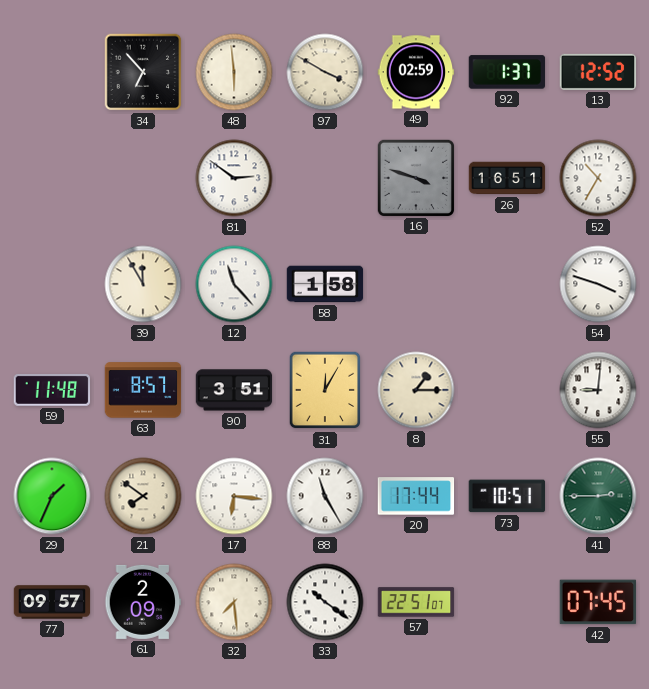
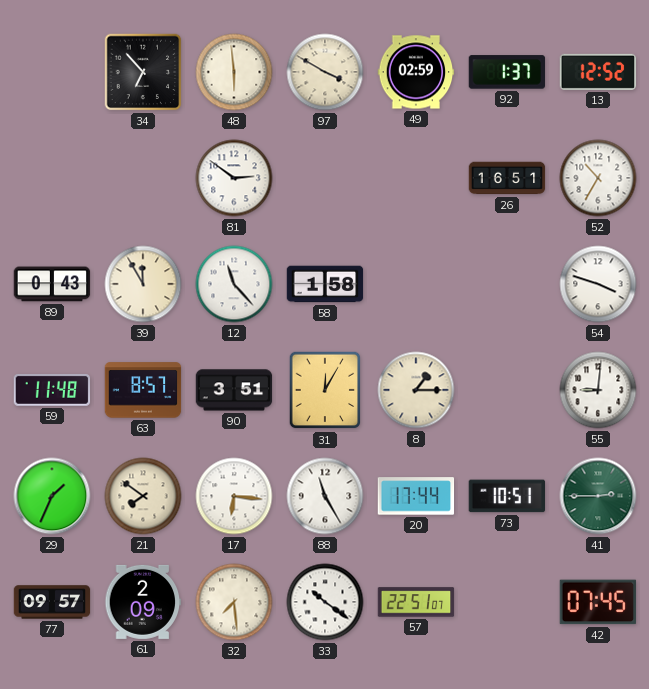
16: 3:48 -> none (415, 177)
89: none -> 0:43 (52, 284)
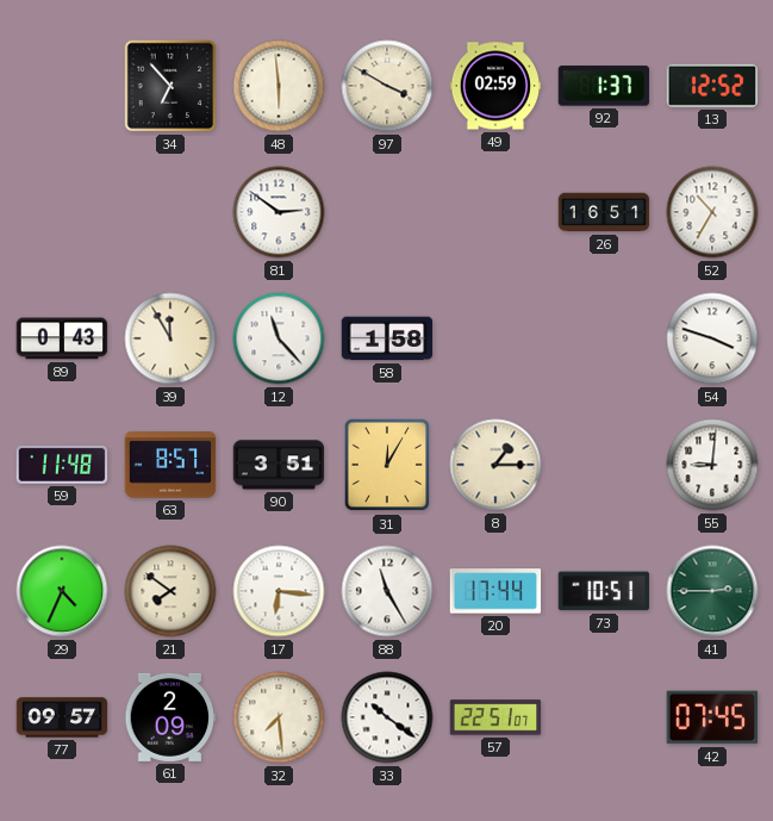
29: 1:34 -> 4:34 (62, 591)
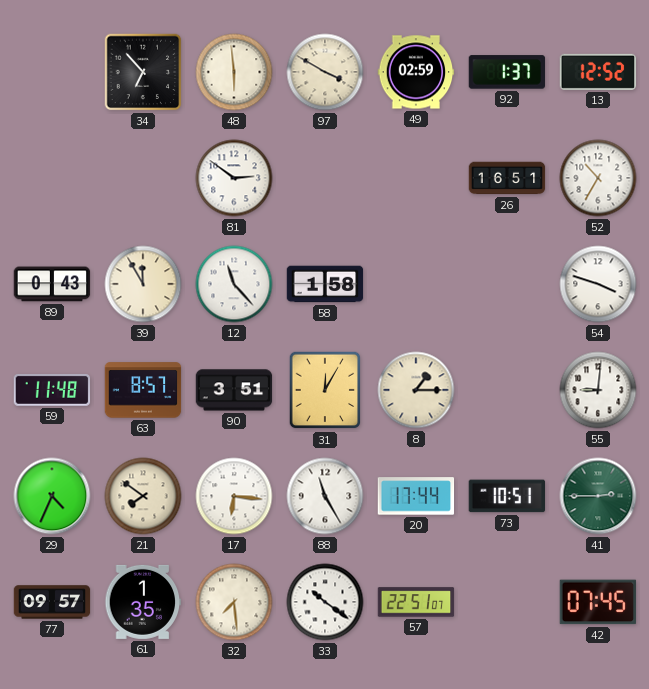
61: 2:09 -> 1:35 (143, 602)
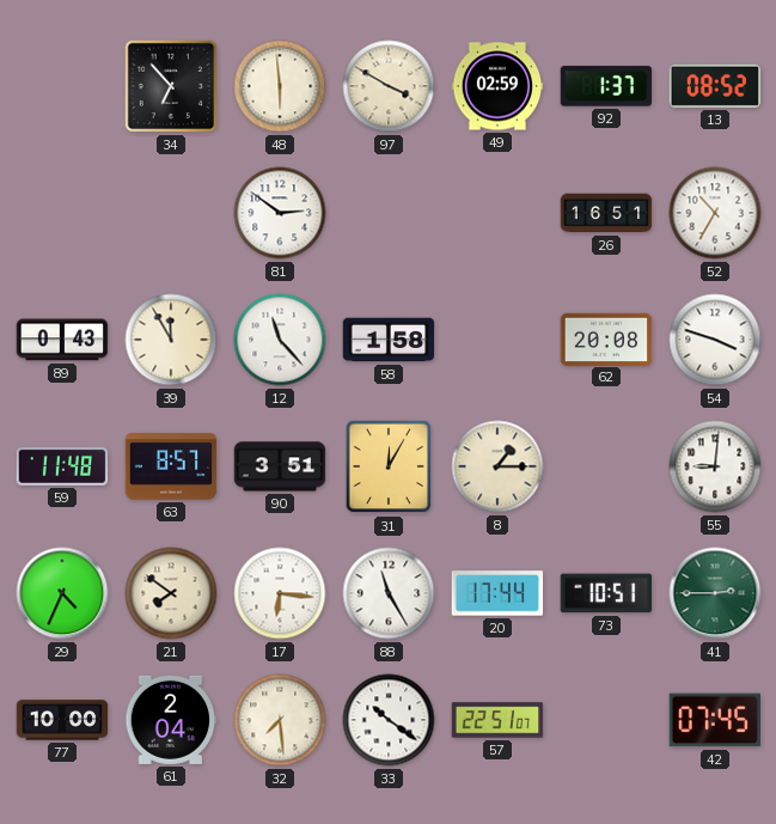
13: 12:52 -> 08:52 (715, 86)
62: none -> 20:08 (606, 338)
77: 09:57 -> 10:00 (62, 720)
61: 1:35 -> 2:04 (171, 720)
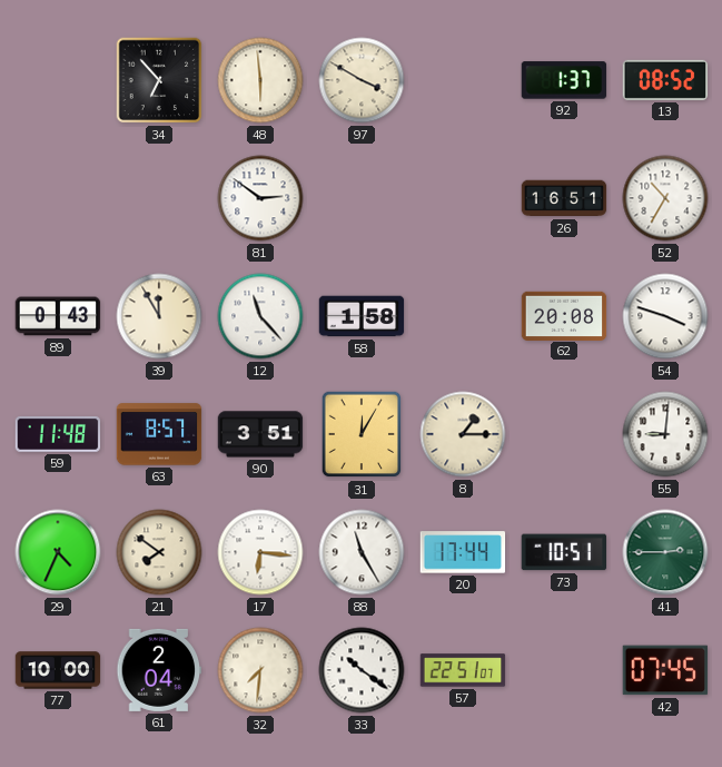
49: 02:59 -> none (497, 86)
32: 7:29 -> 7:31 (260, 670)
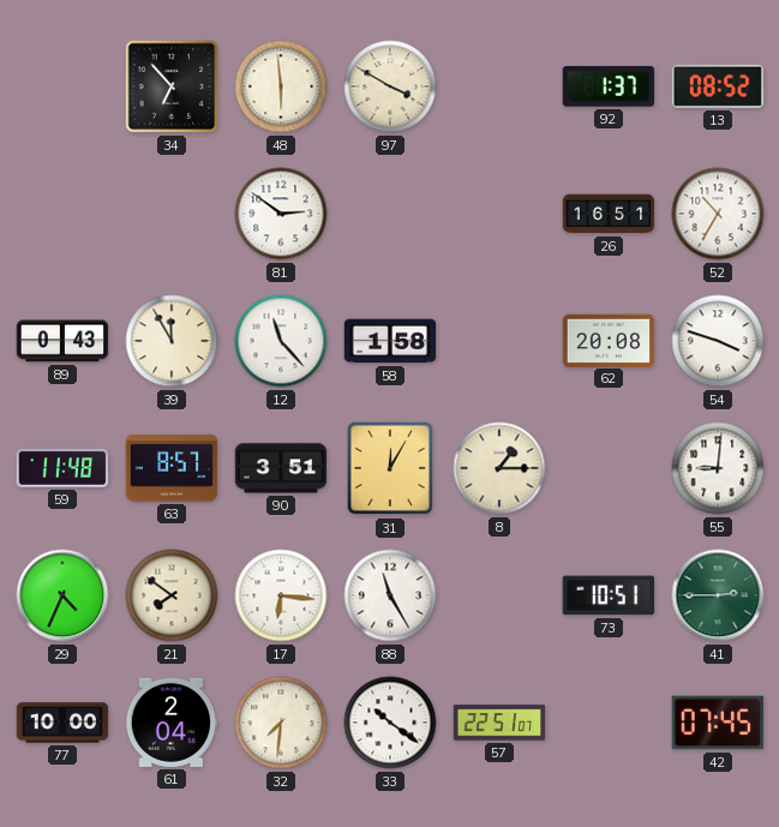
20: 17:44 -> none (463, 552)
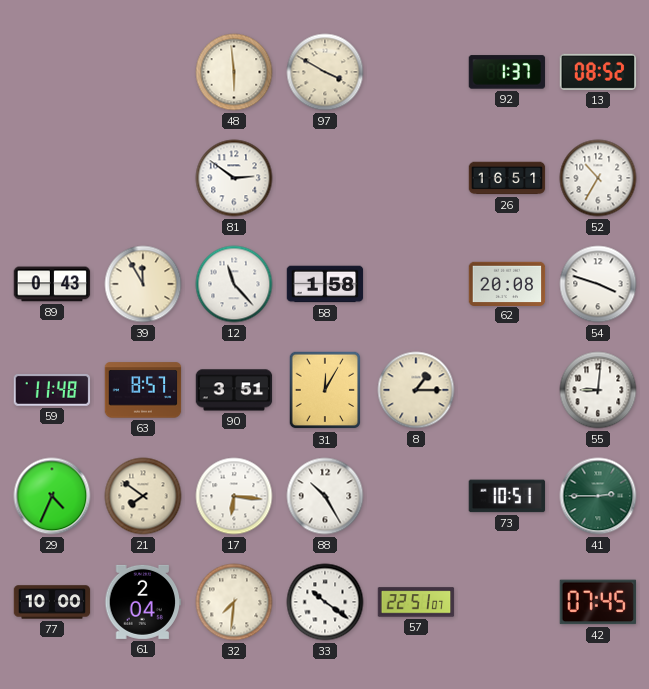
34: 6:53 -> none (172, 86)
88: 11:25 -> 10:25 (325, 496)
